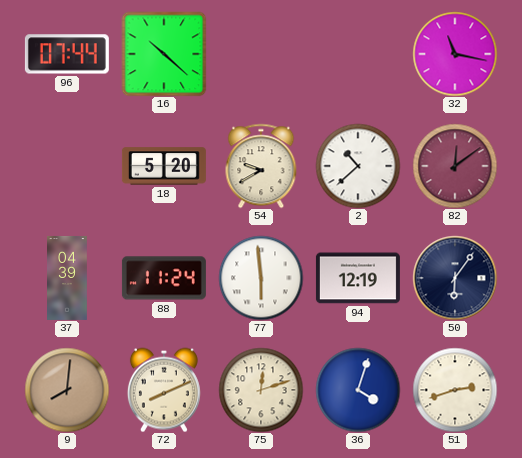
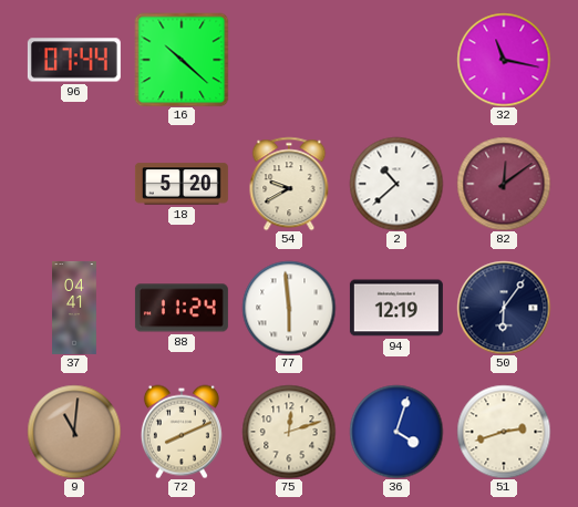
37: 04:39 -> 04:41 (75, 308)
9: 8:01 -> 11:01 (74, 432)
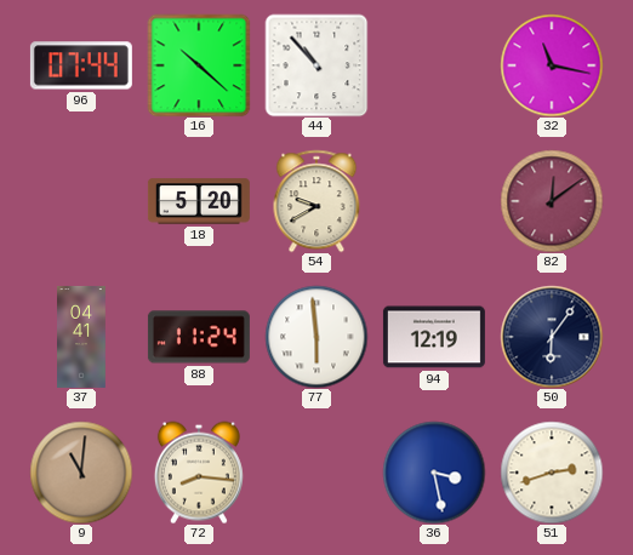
44: none -> 10:53 (316, 65)
2: 10:38 -> none (396, 184)
72: 8:11 -> 8:16 (199, 473)
75: 12:12 -> none (289, 432)
36: 4:03 -> 3:28 (434, 473)
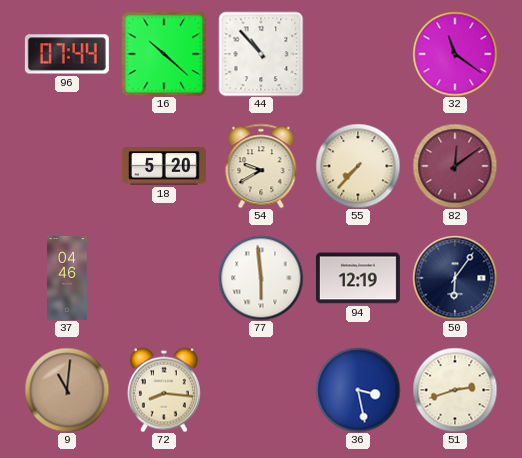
32: 11:17 -> 11:21 (455, 54)
55: none -> 7:37 (358, 166)
37: 04:41 -> 04:46 (68, 278)
88: 11:24 -> none (199, 337)
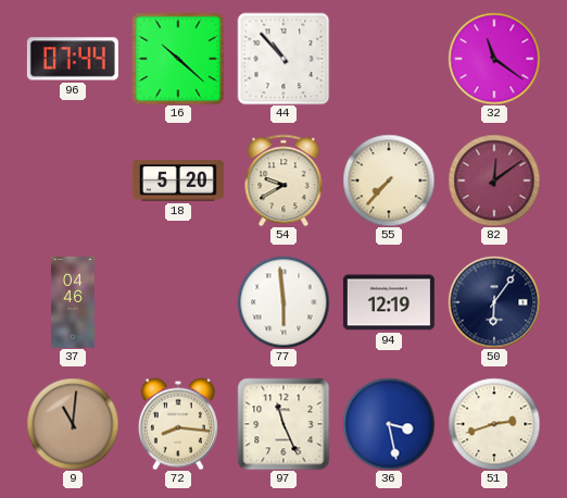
97: none -> 11:26 (283, 424)
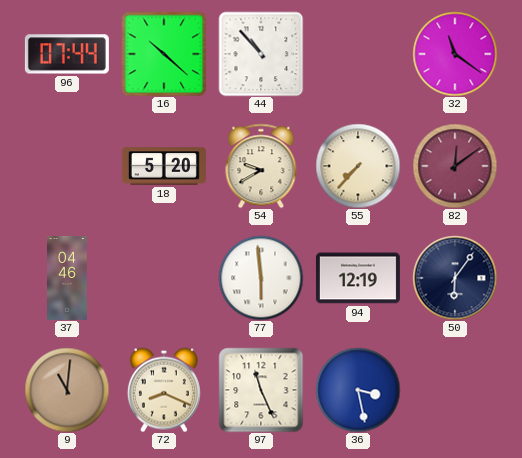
72: 8:16 -> 8:19 (164, 390)
51: 2:42 -> none (494, 424)
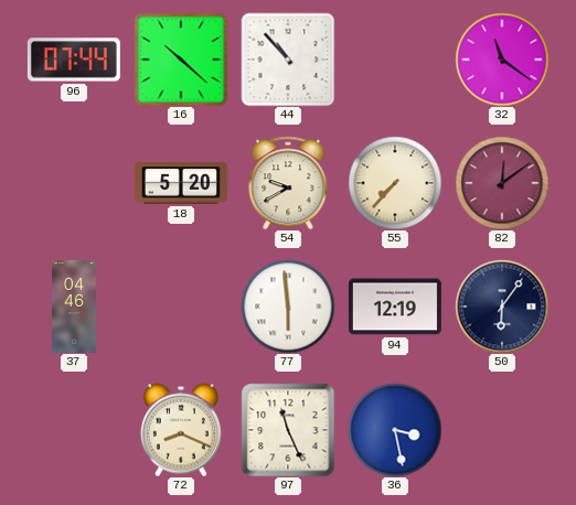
9: 11:01 -> none (67, 390)
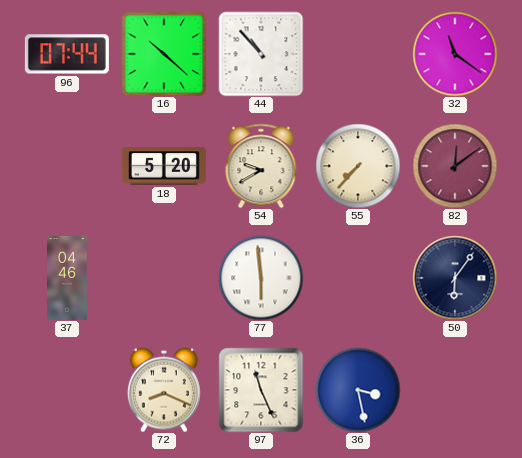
94: 12:19 -> none (395, 307)
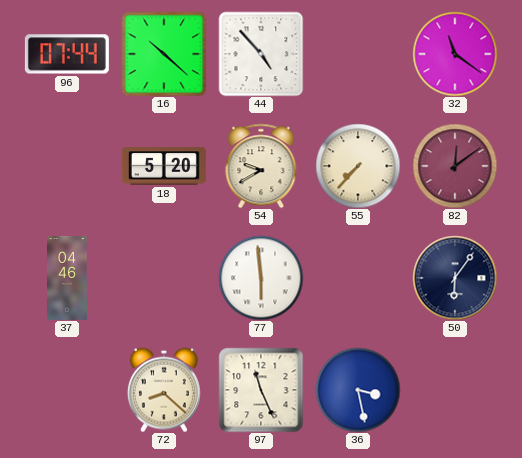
44: 10:53 -> 4:53 (261, 54)
72: 8:19 -> 8:22 (164, 390)
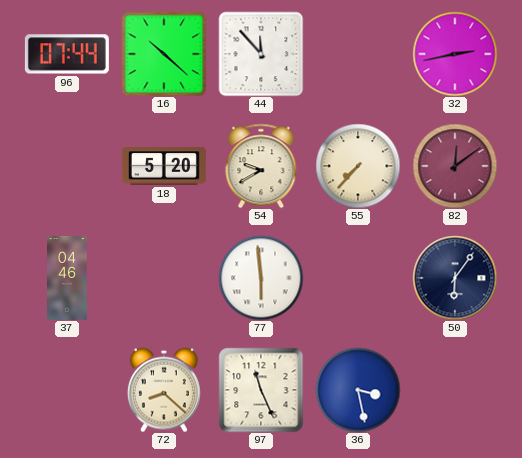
44: 4:53 -> 11:53 (261, 54)
32: 11:21 -> 2:43 (455, 54)
